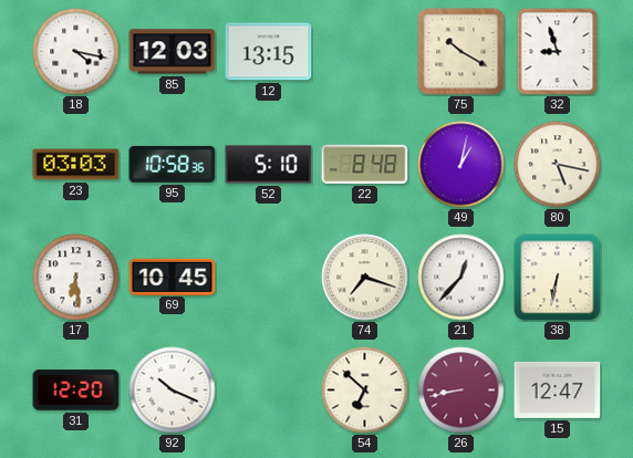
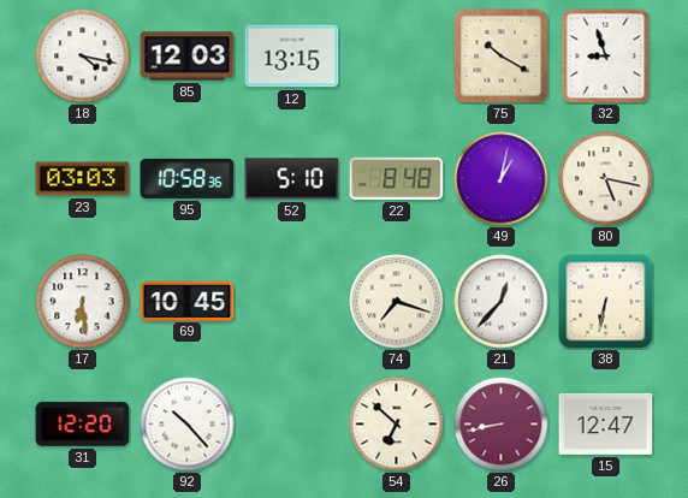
92: 10:19 -> 10:23 (188, 425)
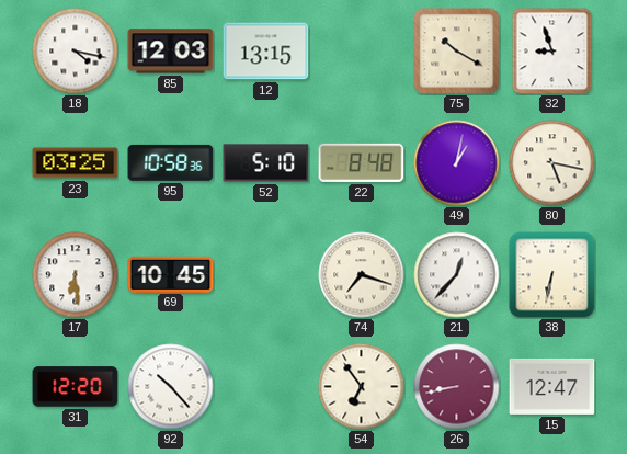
23: 03:03 -> 03:25 (76, 163)
54: 6:52 -> 6:54 (362, 387)
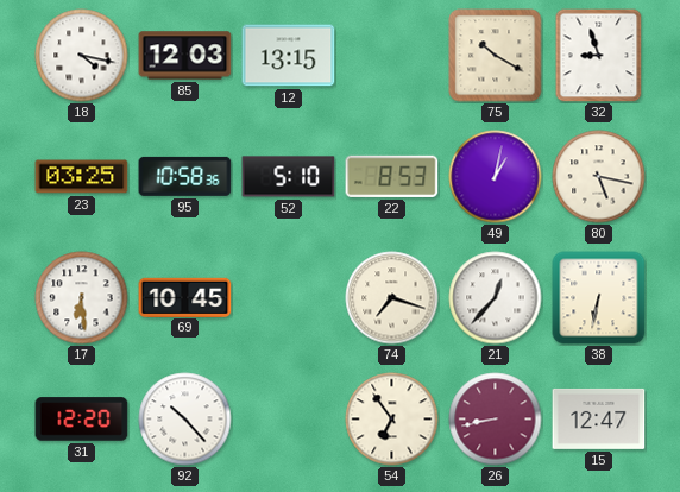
22: 8:48 -> 8:53 (392, 176)
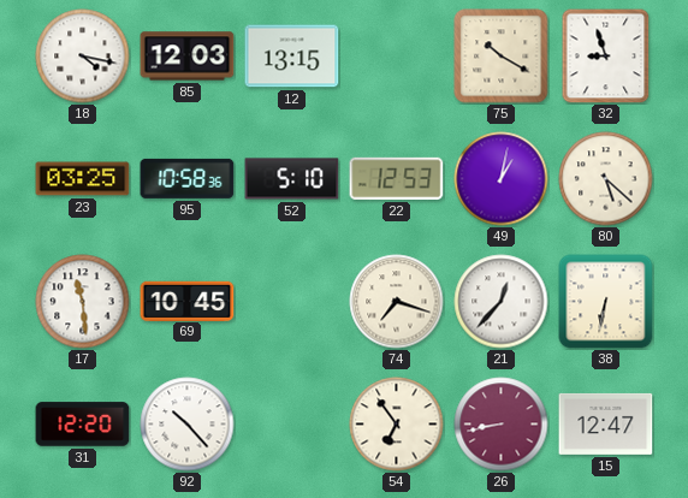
22: 8:53 -> 12:53 (397, 178)
80: 5:17 -> 5:22 (606, 179)
17: 6:29 -> 11:29 (83, 302)
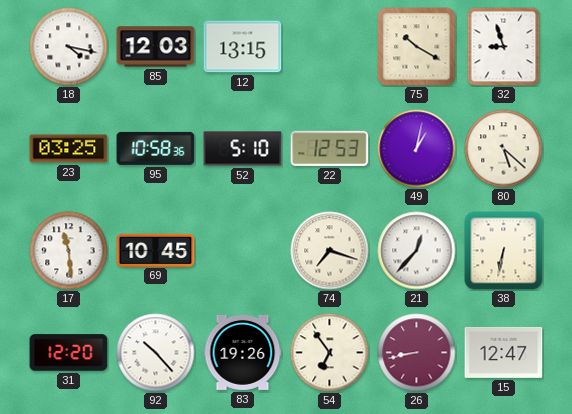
83: none -> 19:26 (243, 352)
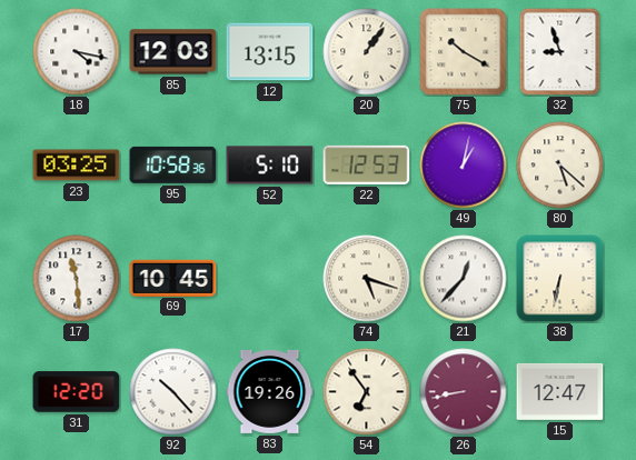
20: none -> 1:06 (367, 52)
74: 7:18 -> 5:18 (367, 279)
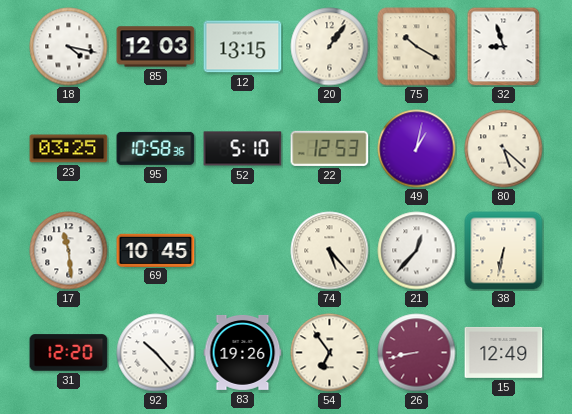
74: 5:18 -> 5:23 (330, 251)
15: 12:47 -> 12:49 (504, 352)
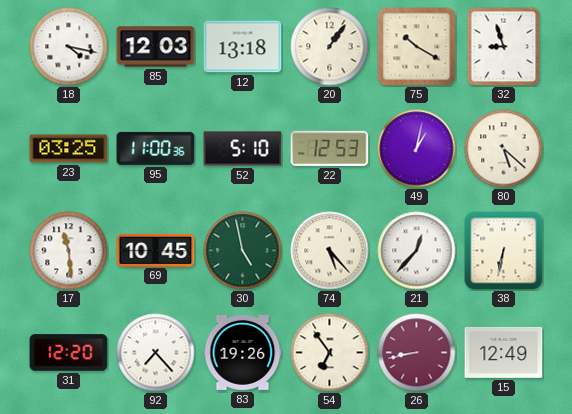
12: 13:15 -> 13:18 (243, 47)
95: 10:58 -> 11:00 (156, 148)
30: none -> 4:58 (243, 251)
92: 10:23 -> 7:23 (156, 353)
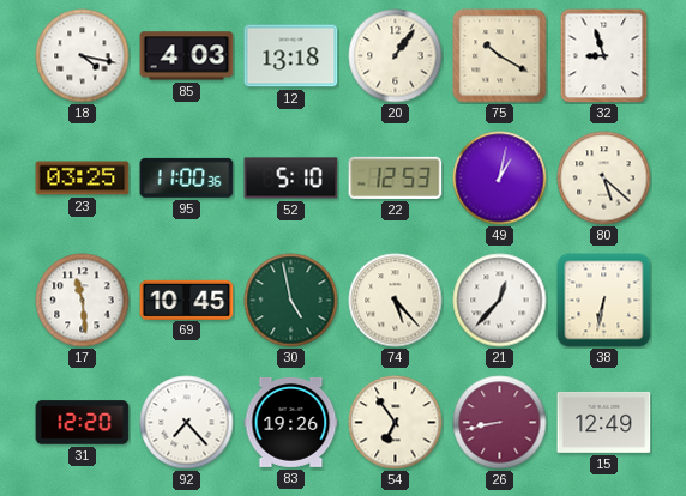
85: 12:03 -> 4:03 (187, 56)
